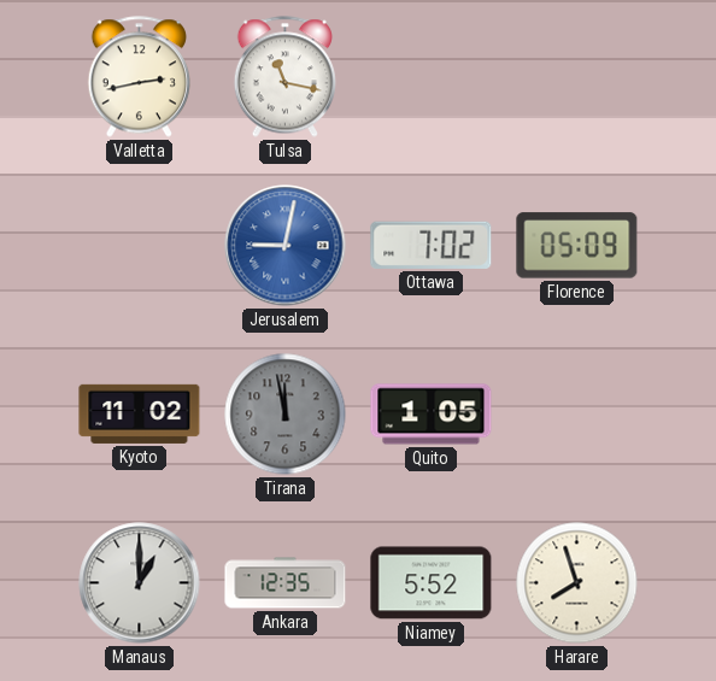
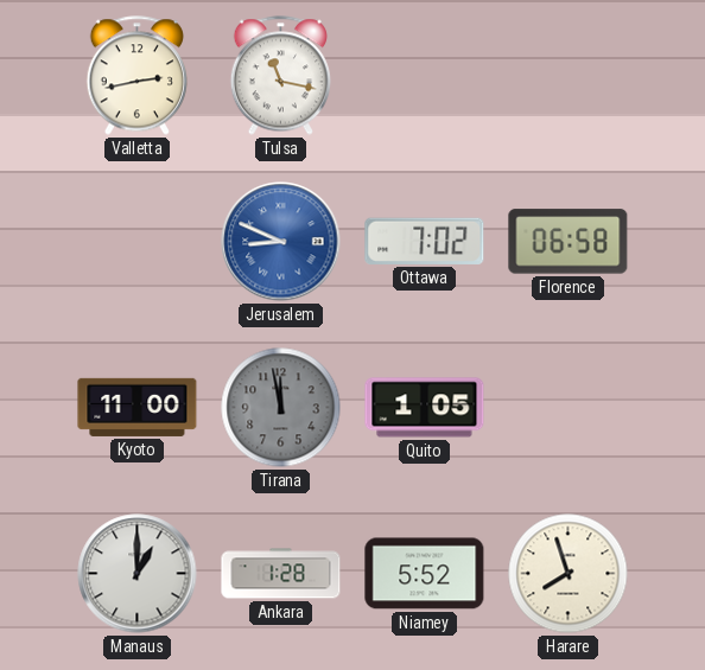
Jerusalem: 9:02 -> 8:49 (281, 242)
Florence: 05:09 -> 06:58 (569, 242)
Kyoto: 11:02 -> 11:00 (138, 407)
Ankara: 12:35 -> 1:28 (281, 574)
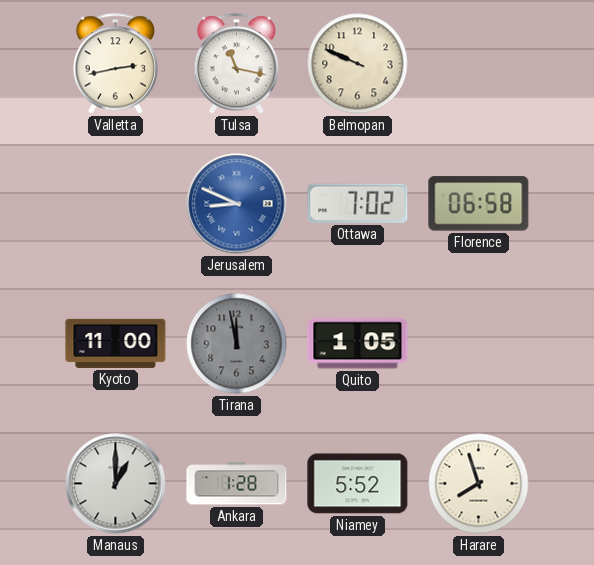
Belmopan: none -> 9:49 (358, 64)
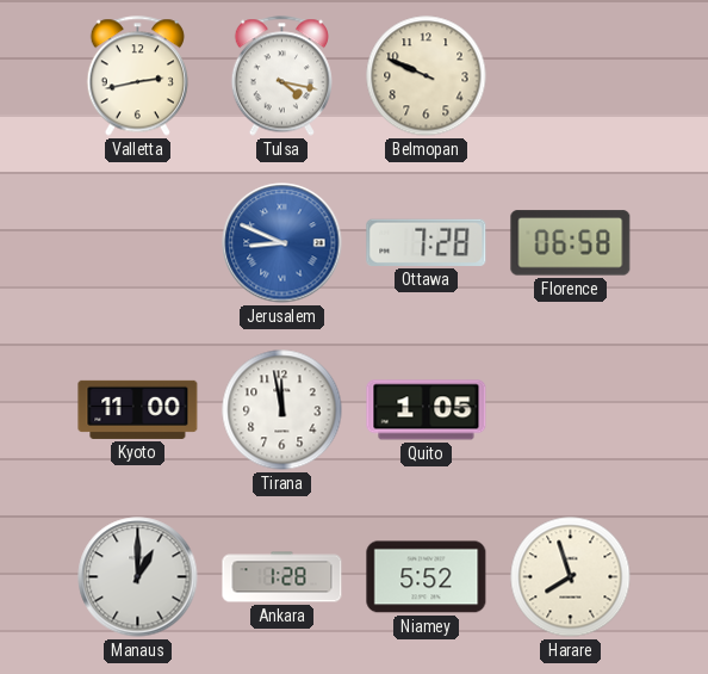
Tulsa: 11:17 -> 4:17 (281, 76)
Ottawa: 7:02 -> 7:28 (427, 242)
Tirana dial: grey -> white (282, 410)
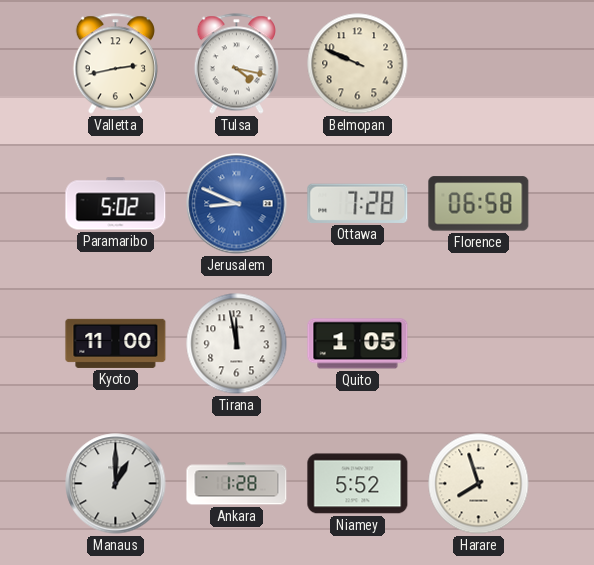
Paramaribo: none -> 5:02 (116, 204)
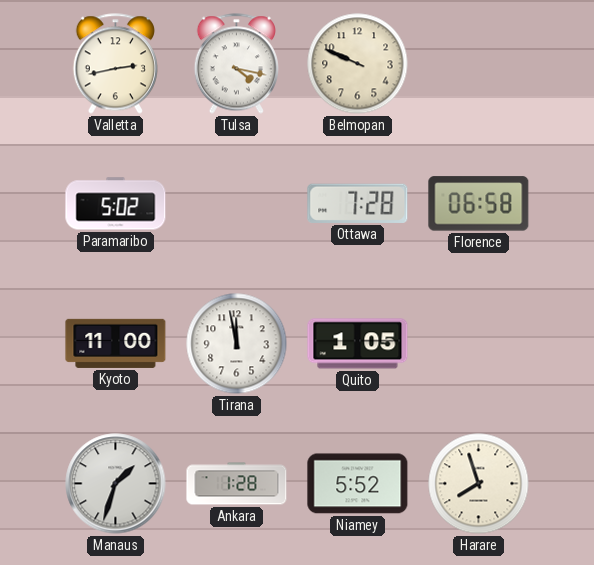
Jerusalem: 8:49 -> none (237, 204)
Manaus: 1:00 -> 1:33 (116, 484)
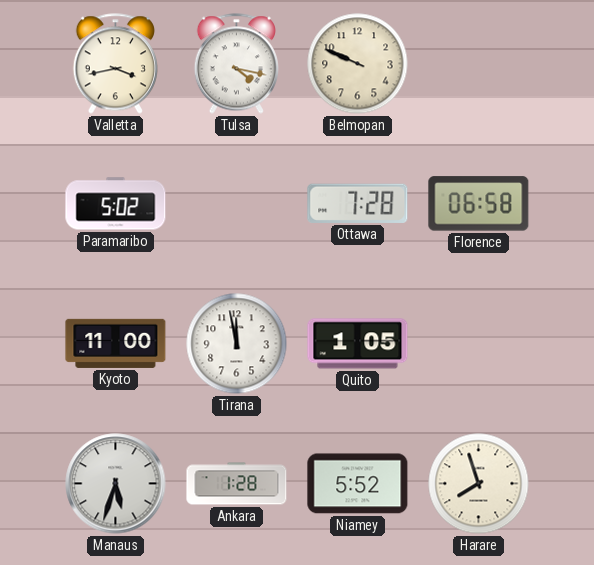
Valletta: 2:43 -> 3:43 (115, 64)
Manaus: 1:33 -> 5:33 (116, 484)
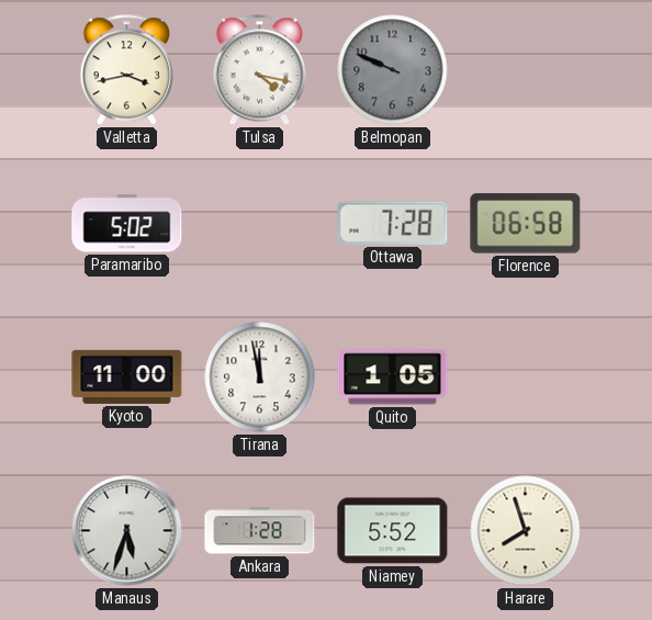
Belmopan dial: cream -> grey (393, 70)
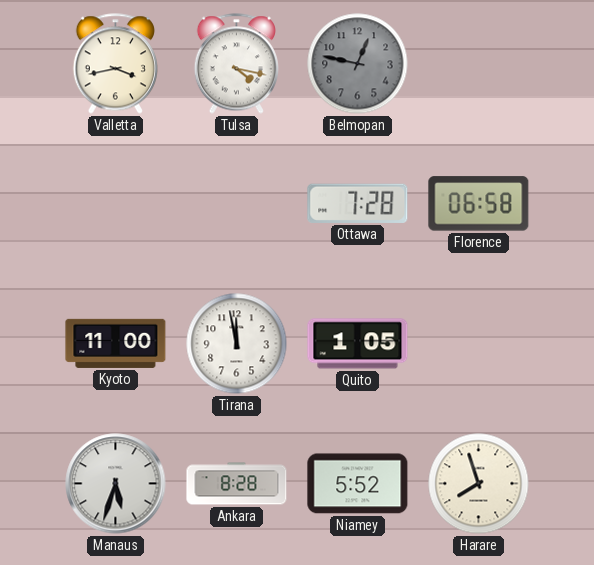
Belmopan: 9:49 -> 12:47 (358, 64)
Paramaribo: 5:02 -> none (127, 224)
Ankara: 1:28 -> 8:28 (237, 484)
